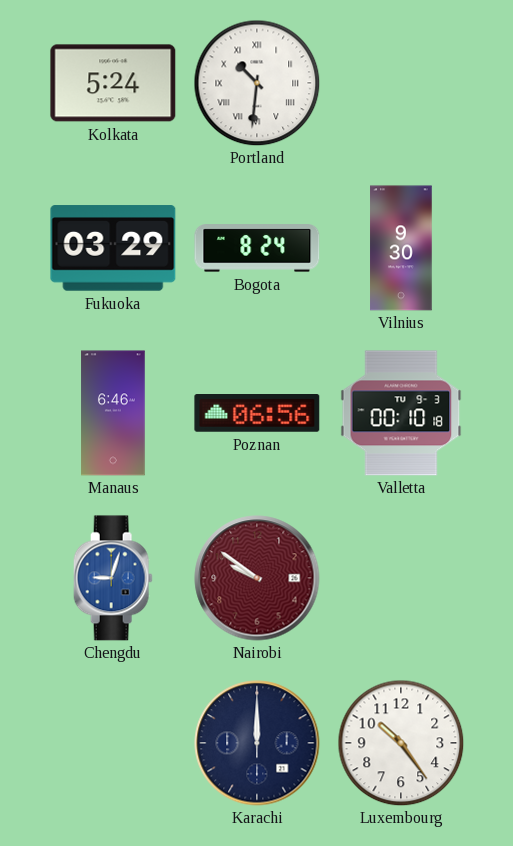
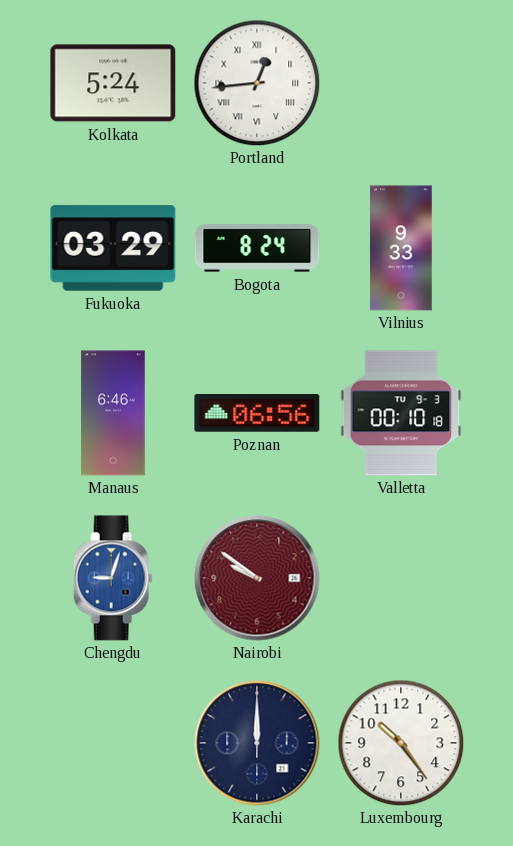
Portland: 10:31 -> 12:44 (257, 83)
Vilnius: 9:30 -> 9:33 (401, 248)
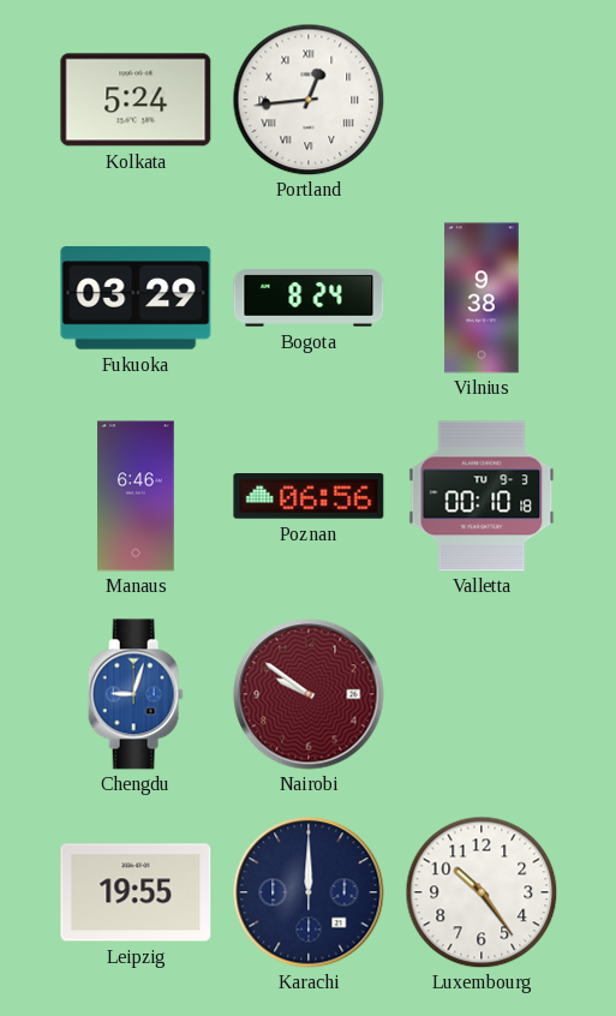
Vilnius: 9:33 -> 9:38 (482, 298)
Leipzig: none -> 19:55 (136, 892)
